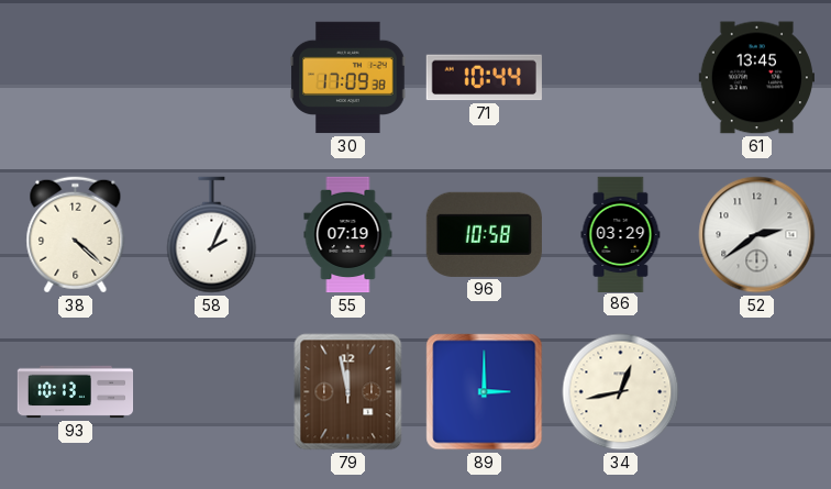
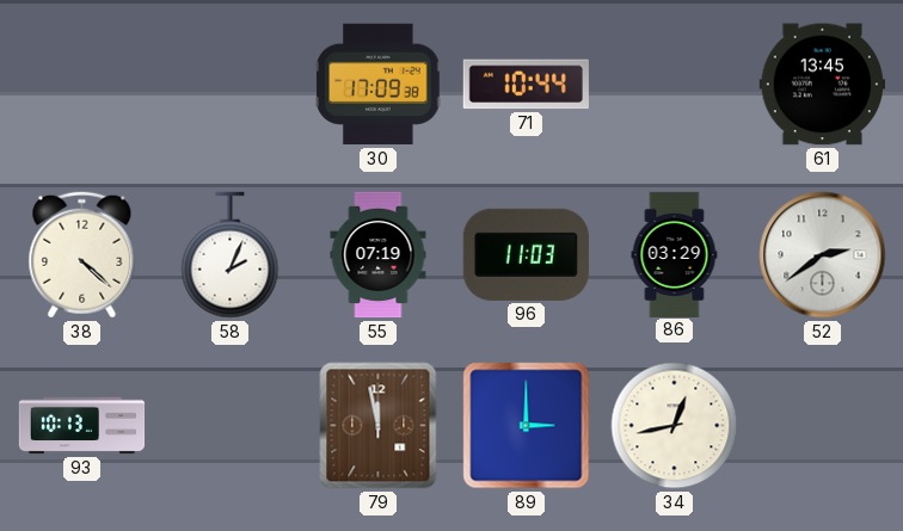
96: 10:58 -> 11:03 (526, 254)
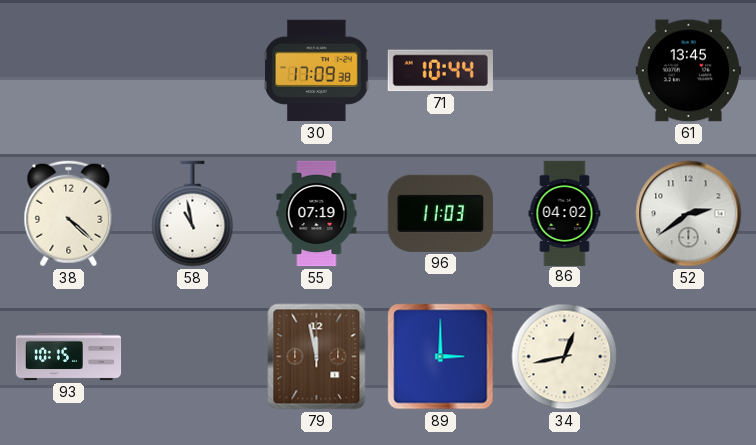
58: 2:04 -> 10:58 (193, 214)
86: 03:29 -> 04:02 (565, 213)
93: 10:13 -> 10:15 (69, 357)
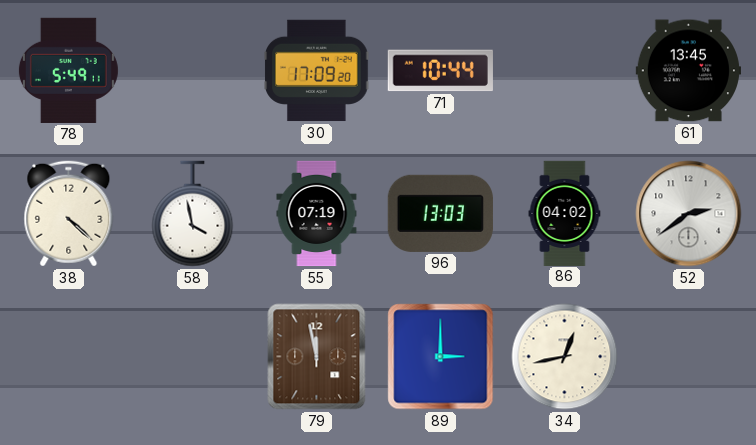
78: none -> 5:49 (68, 70)
30: 17:09:38 -> 17:09:20 (317, 71)
58: 10:58 -> 3:58 (193, 214)
96: 11:03 -> 13:03 (440, 213)
93: 10:15 -> none (69, 357)
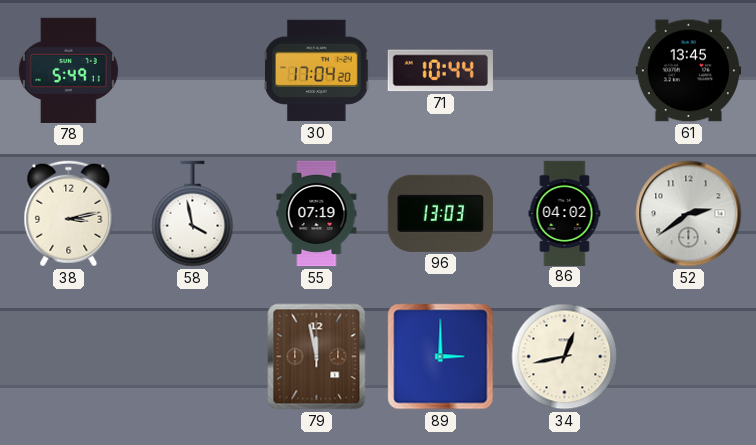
30: 17:09 -> 17:04 (317, 71)
38: 4:22 -> 3:13 (69, 214)
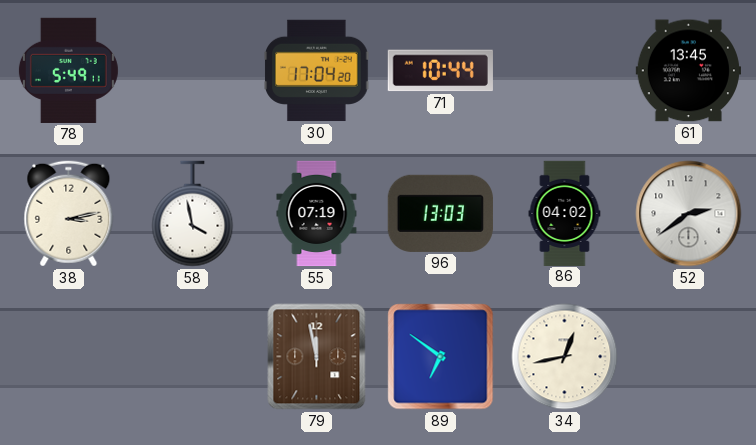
89: 3:00 -> 6:51 (441, 357)
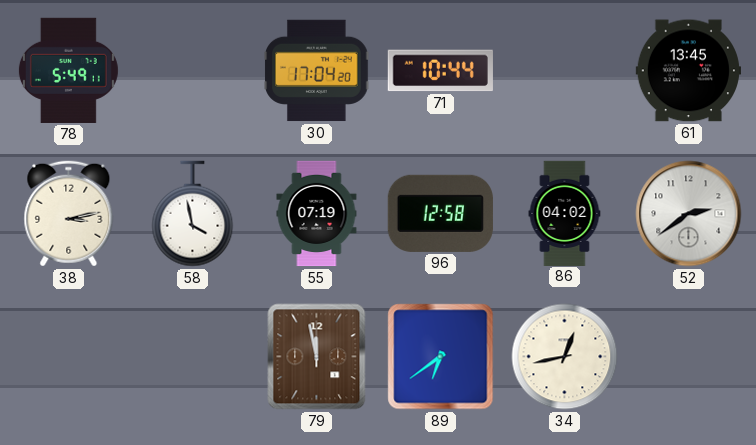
96: 13:03 -> 12:58 (440, 213)
89: 6:51 -> 6:39 (441, 357)
